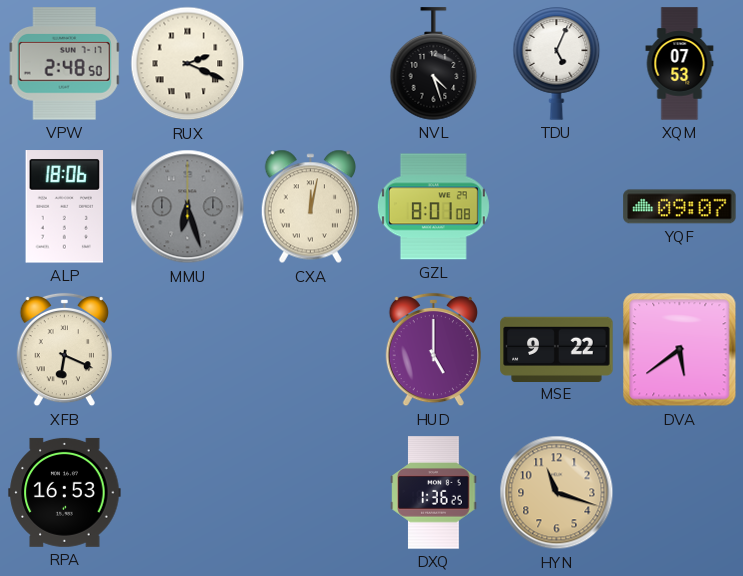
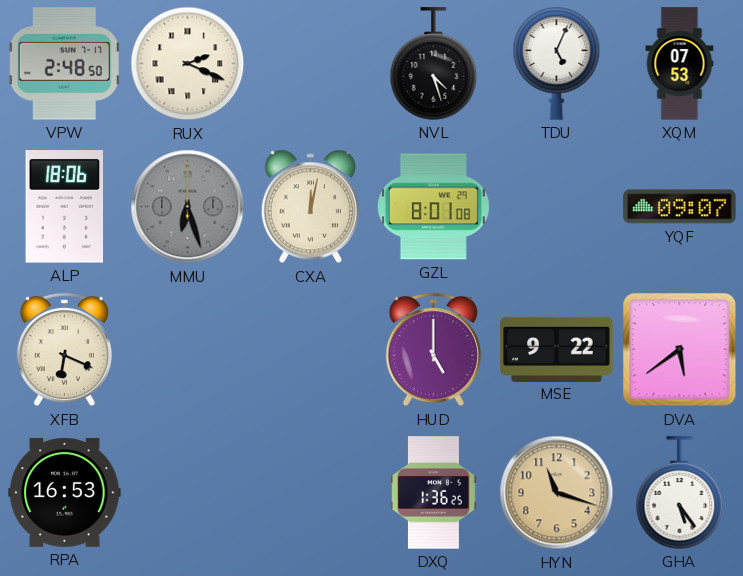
GHA: none -> 5:24 (680, 493)
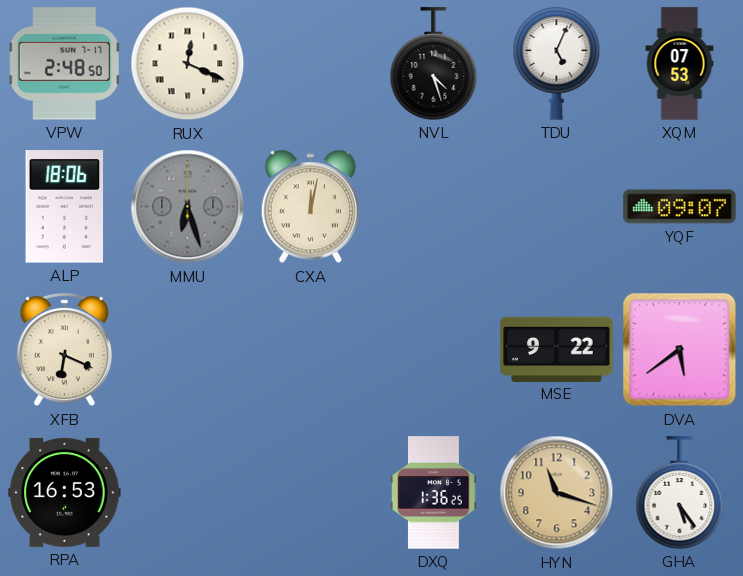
RUX: 2:19 -> 12:19 (188, 64)
GZL: 8:01 -> none (433, 207)
HUD: 5:00 -> none (433, 350)
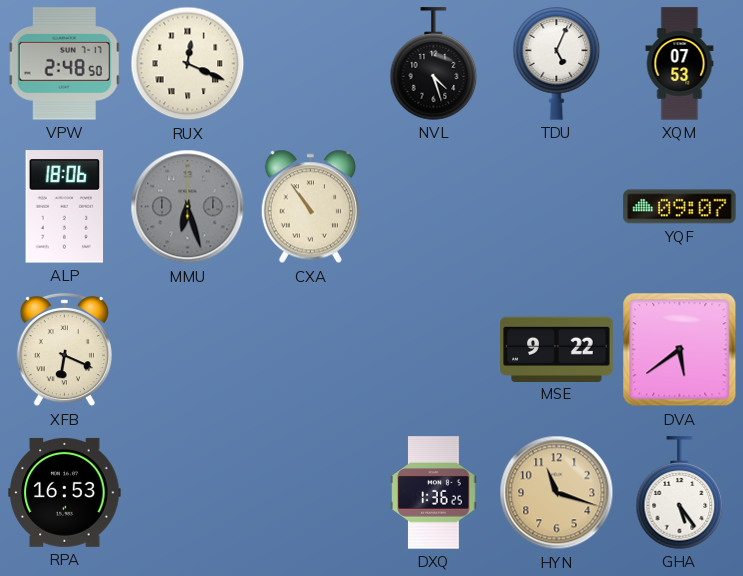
CXA: 12:02 -> 10:54 (310, 207)
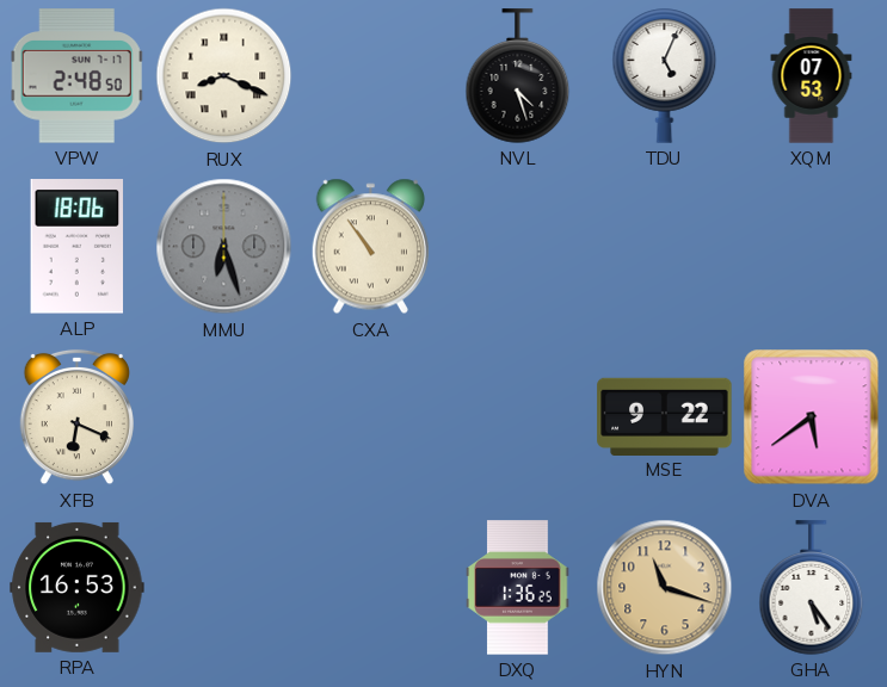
RUX: 12:19 -> 8:19 (224, 76)
YQF: 09:07 -> none (680, 207)
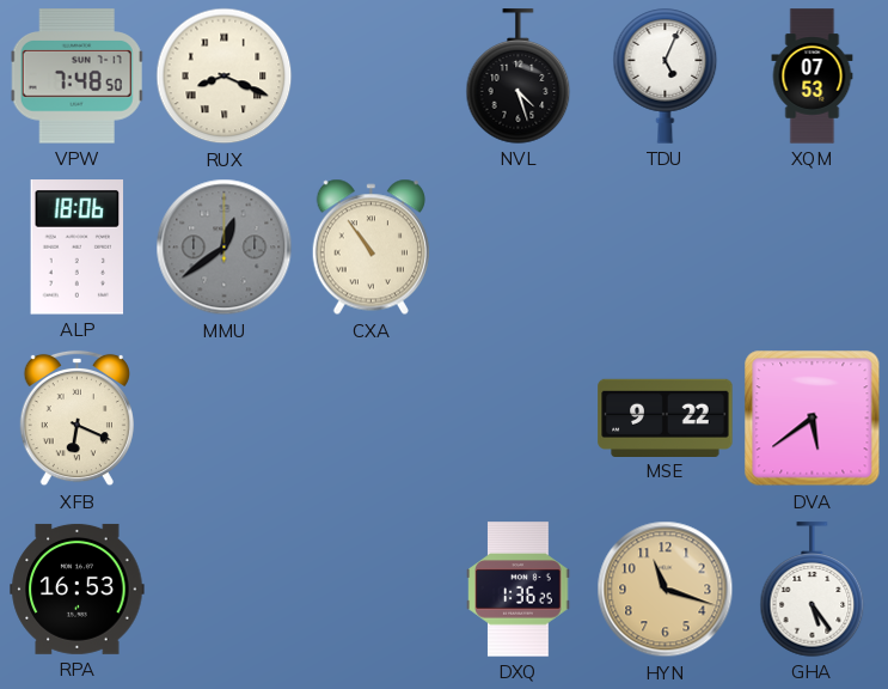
VPW: 2:48 -> 7:48 (78, 77)
MMU: 6:27 -> 12:39 (225, 248)
